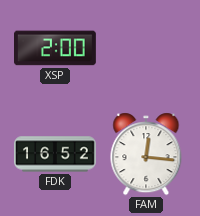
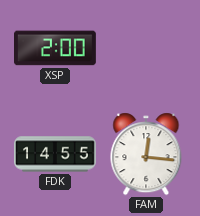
FDK: 16:52 -> 14:55 (56, 154)
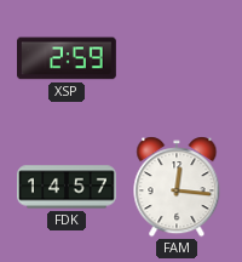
XSP: 2:00 -> 2:59 (68, 58)
FDK: 14:55 -> 14:57 (68, 187)
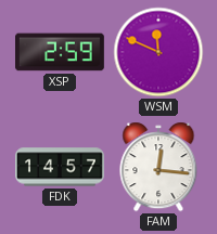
WSM: none -> 11:49 (158, 52)
